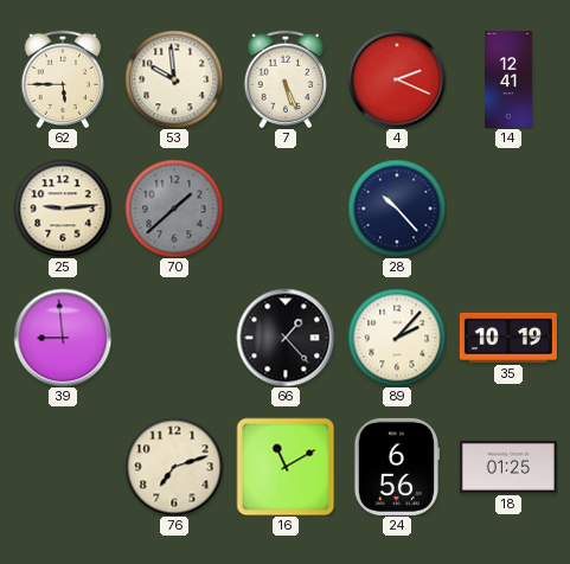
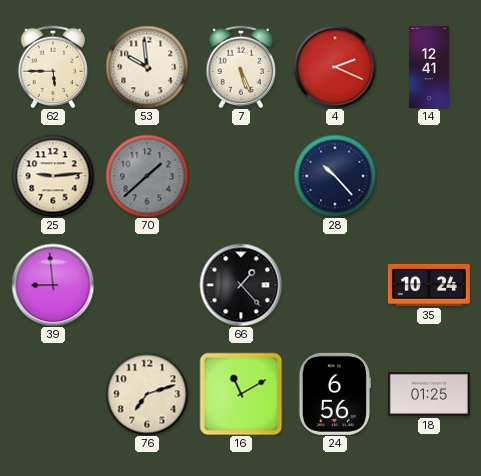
89: 2:07 -> none (397, 338)
35: 10:19 -> 10:24 (429, 285)
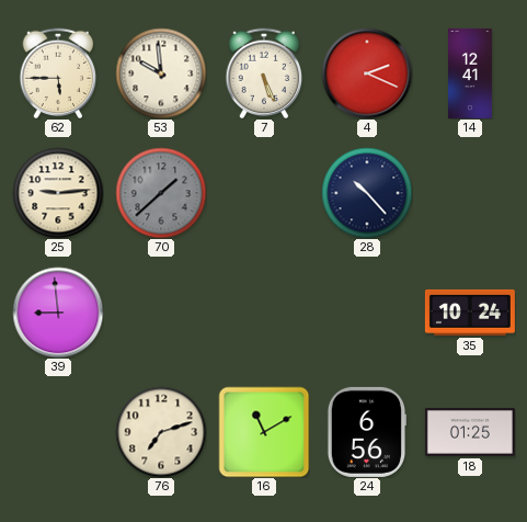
66: 1:23 -> none (241, 285)
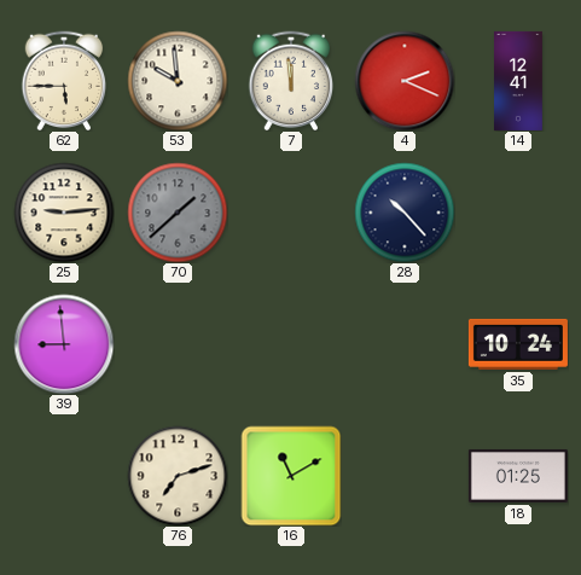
7: 5:26 -> 11:59 (291, 81)
24: 6:56 -> none (366, 432)
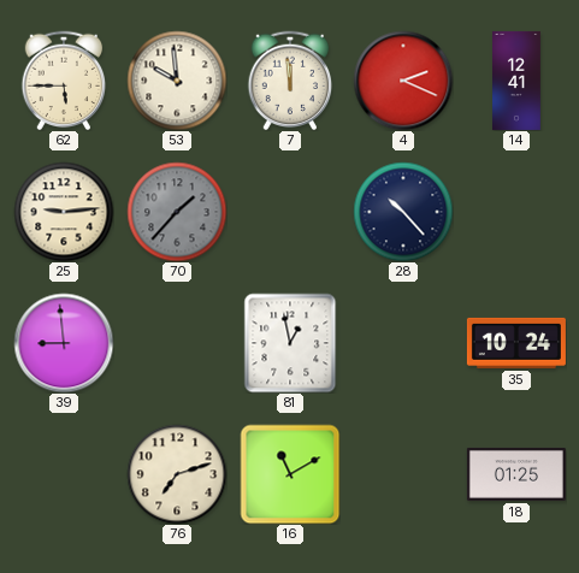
70: 1:38 -> 1:37 (177, 212)
81: none -> 12:58 (290, 343)
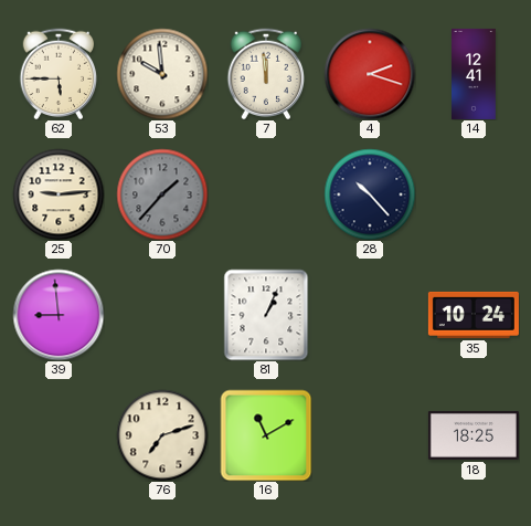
4: 2:19 -> 2:18 (370, 74)
81: 12:58 -> 1:04 (266, 315)
18: 01:25 -> 18:25 (474, 435)
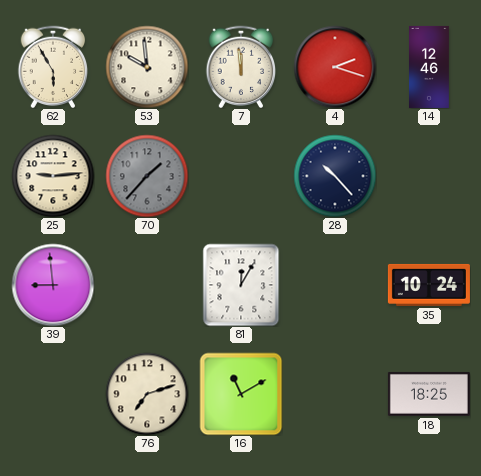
62: 5:45 -> 5:55 (53, 67)
14: 12:41 -> 12:46 (430, 67)
81: 1:04 -> 12:05 (241, 285)
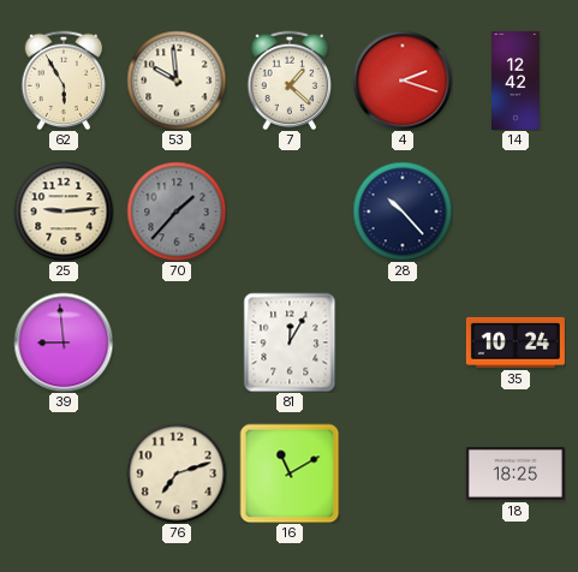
7: 11:59 -> 1:22 (290, 81)
14: 12:46 -> 12:42 (517, 81)
